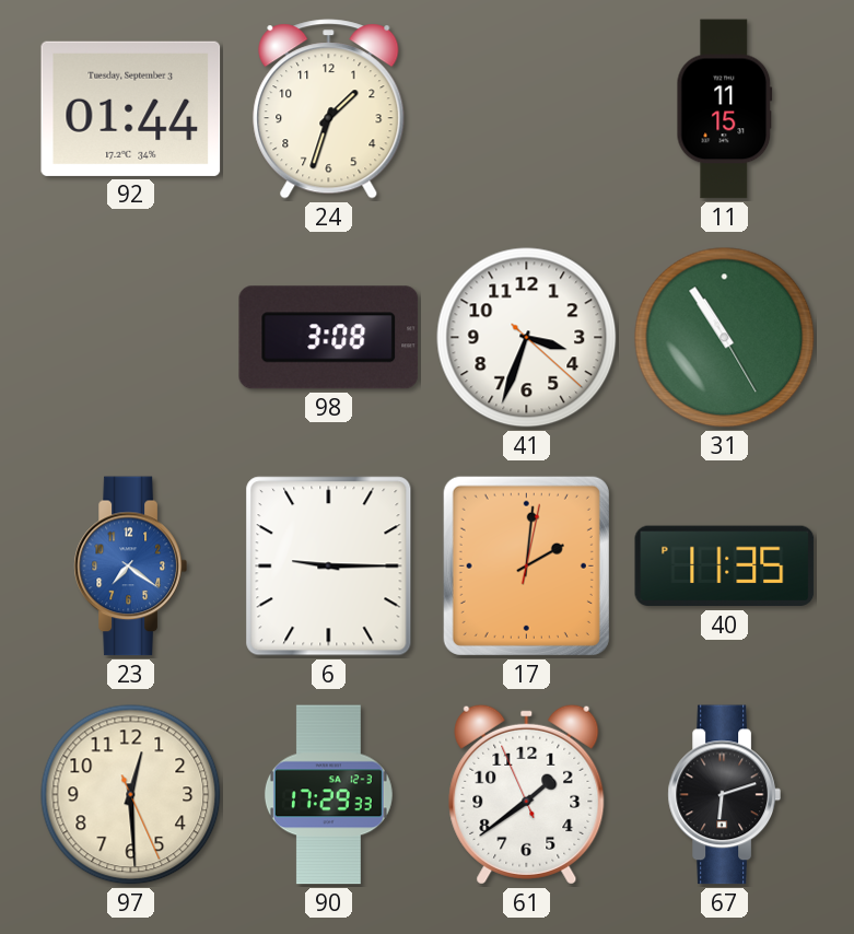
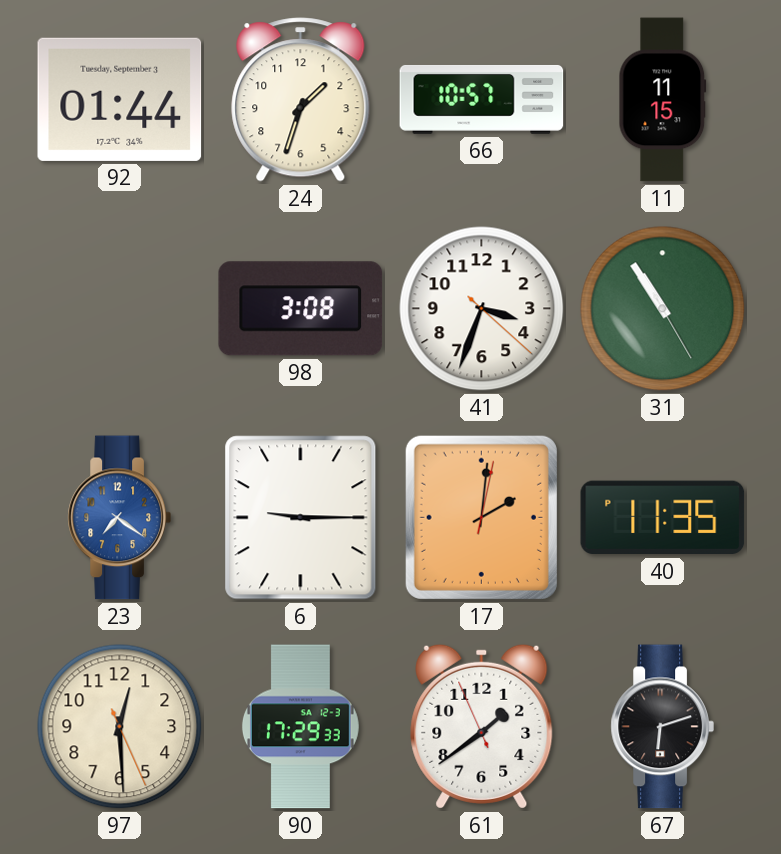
66: none -> 10:57 (482, 99)
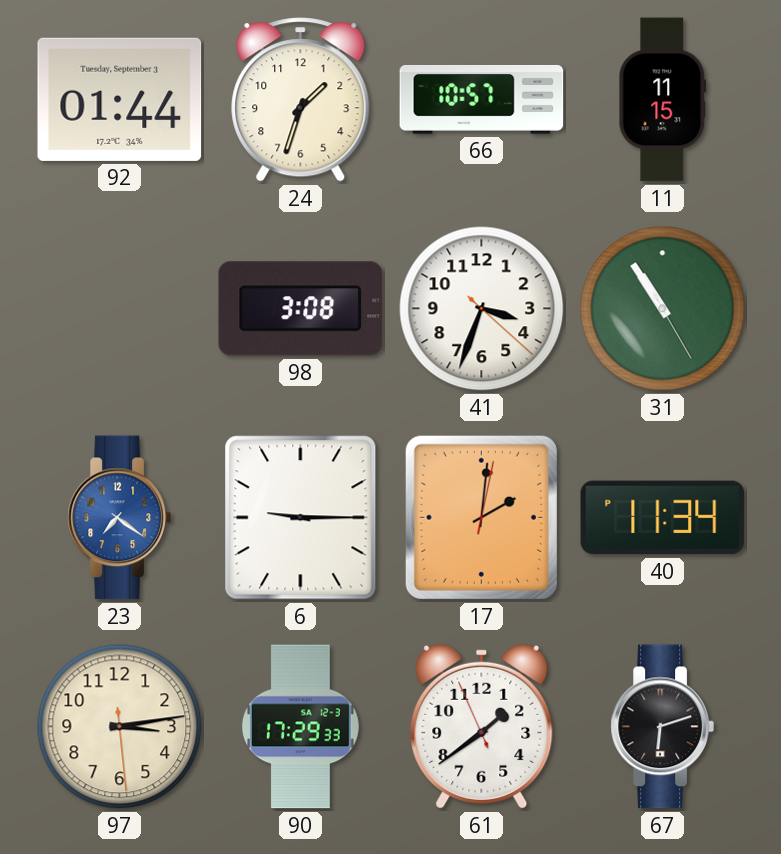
40: 11:35 -> 11:34 (663, 518)
97: 12:29 -> 3:13 (120, 727)
